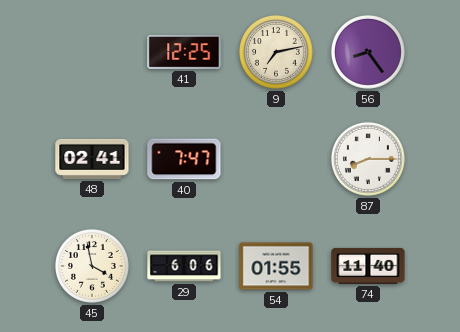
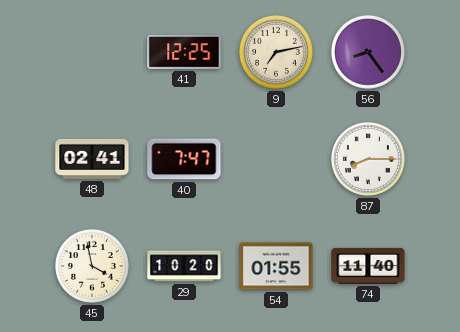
29: 6:06 -> 10:20 (184, 266)
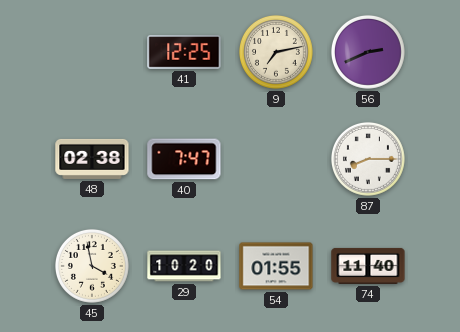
56: 8:24 -> 2:41 (368, 52)
48: 02:41 -> 02:38 (92, 159)
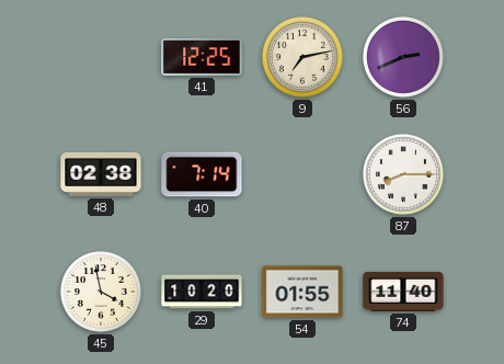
40: 7:47 -> 7:14 (202, 174)
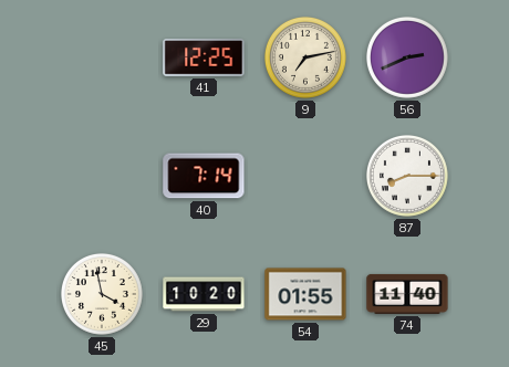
48: 02:38 -> none (101, 174)
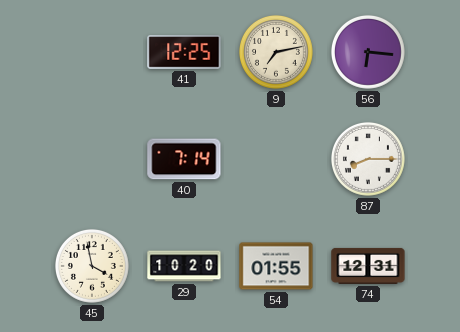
56: 2:41 -> 6:16 (368, 52)
74: 11:40 -> 12:31 (368, 266)
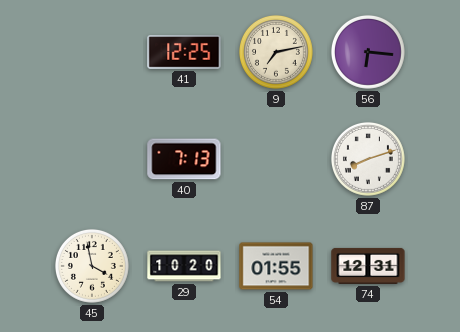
40: 7:14 -> 7:13 (184, 159)
87: 8:15 -> 8:12 (368, 159)
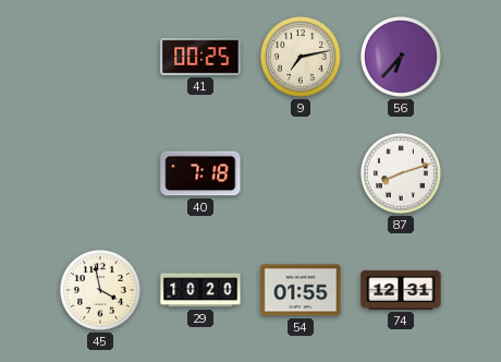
41: 12:25 -> 00:25 (200, 57)
56: 6:16 -> 6:37 (401, 57)
40: 7:13 -> 7:18 (200, 173)
